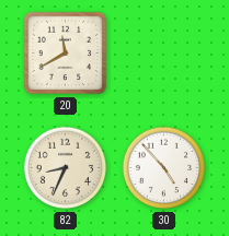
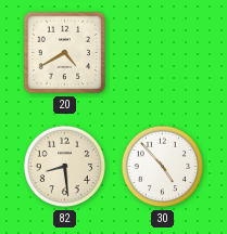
20: 11:40 -> 4:40 (65, 53)
82: 8:34 -> 8:29 (65, 167)
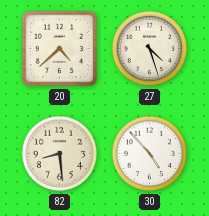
20: 4:40 -> 4:38 (60, 49)
27: none -> 4:27 (150, 49)
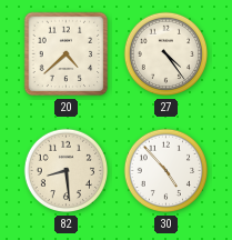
27: 4:27 -> 4:24 (167, 54)
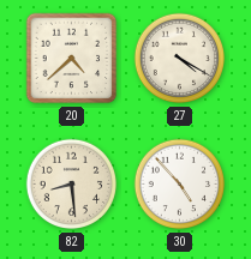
27: 4:24 -> 4:20 (180, 59)
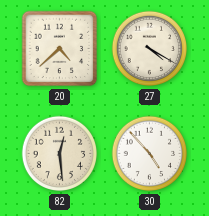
82: 8:29 -> 12:29 (60, 154)
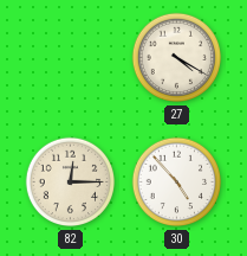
20: 4:38 -> none (60, 49)
82: 12:29 -> 12:15 (71, 183)
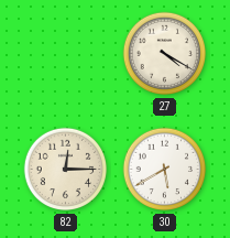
30: 4:53 -> 5:40 (165, 170)
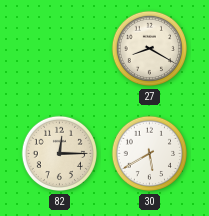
27: 4:20 -> 8:20 (150, 49)
